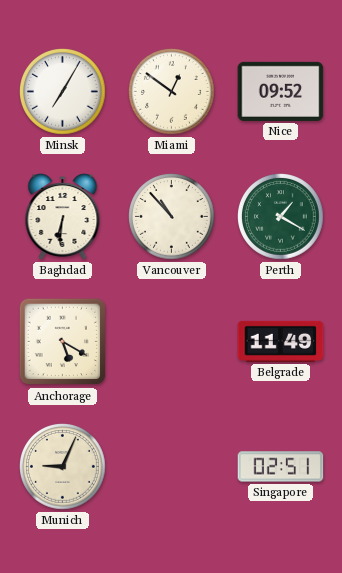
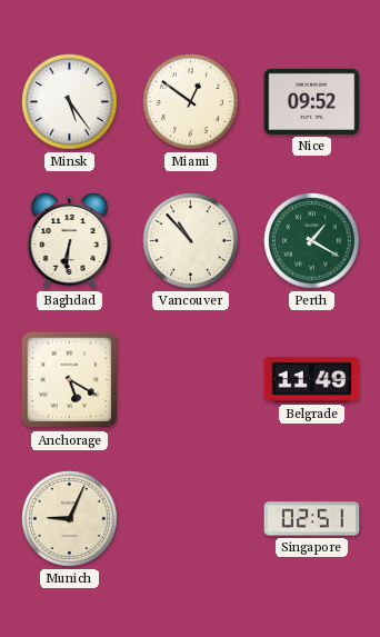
Minsk: 7:05 -> 5:24 (70, 102)
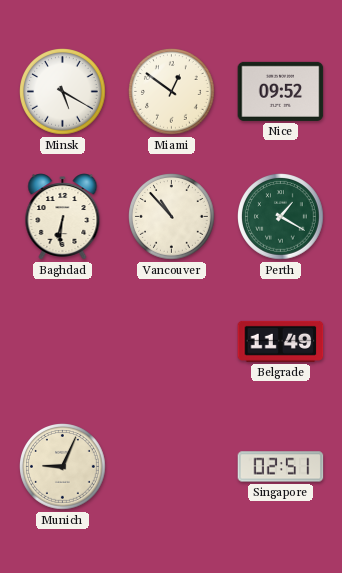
Minsk: 5:24 -> 5:20 (63, 92)
Anchorage: 5:20 -> none (70, 380)
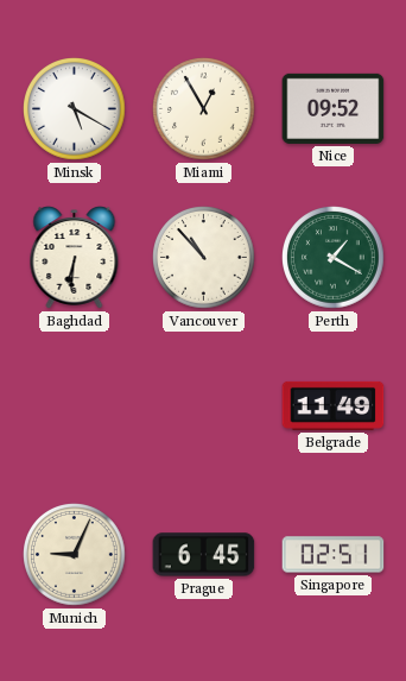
Miami: 12:51 -> 12:55 (204, 109)
Prague: none -> 6:45 (204, 555)
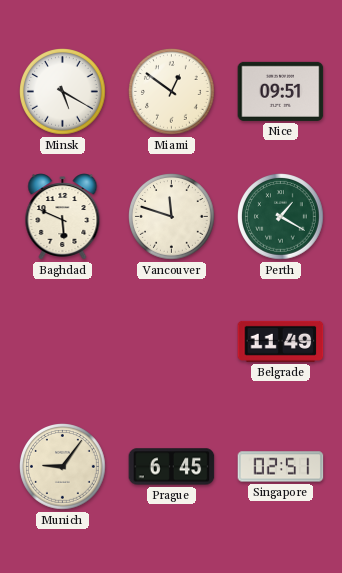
Miami: 12:55 -> 12:51 (172, 92)
Nice: 09:52 -> 09:51 (281, 91)
Baghdad: 6:31 -> 5:49 (63, 217)
Vancouver: 10:53 -> 11:48 (172, 217)
Munich: 9:04 -> 9:06 (63, 467)
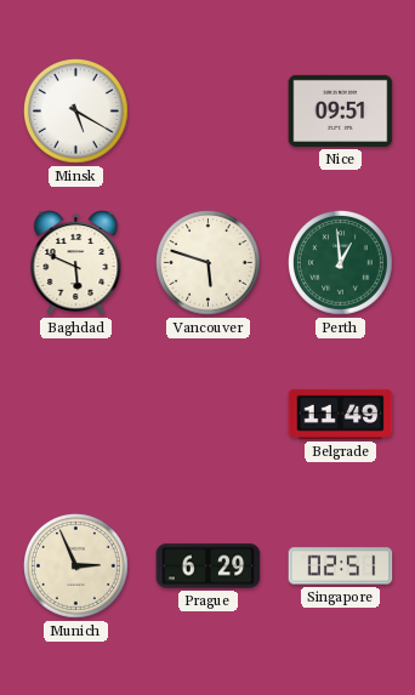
Miami: 12:51 -> none (172, 92)
Vancouver: 11:48 -> 5:48 (209, 263)
Perth: 1:20 -> 12:59 (341, 263)
Munich: 9:06 -> 2:56 (76, 566)
Prague: 6:45 -> 6:29 (209, 566)
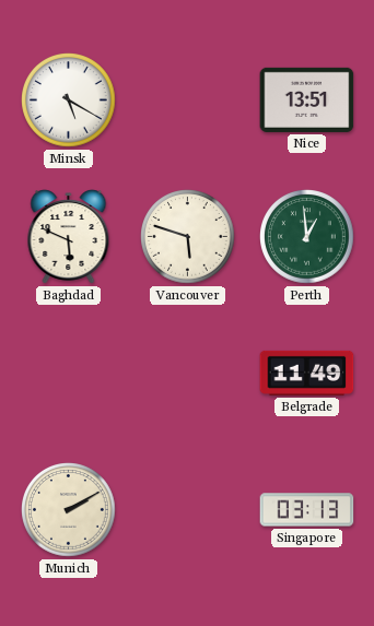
Nice: 09:51 -> 13:51 (307, 99)
Munich: 2:56 -> 2:10 (69, 510)
Prague: 6:29 -> none (209, 566)
Singapore: 02:51 -> 03:13 (307, 510)
